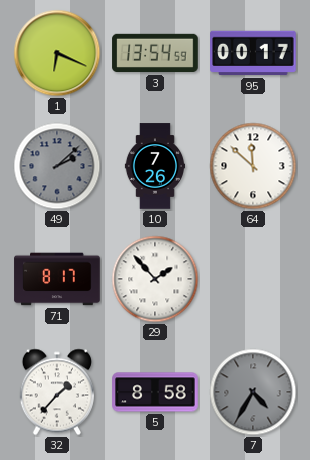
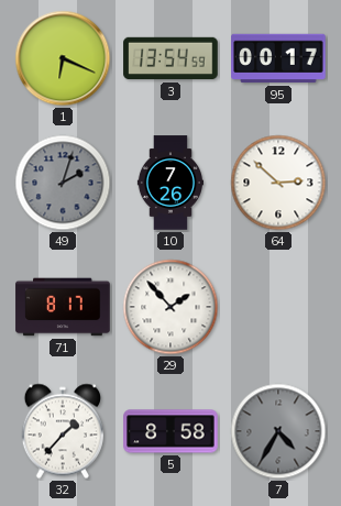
49: 2:08 -> 2:03 (63, 183)
64: 11:52 -> 2:52 (278, 183)
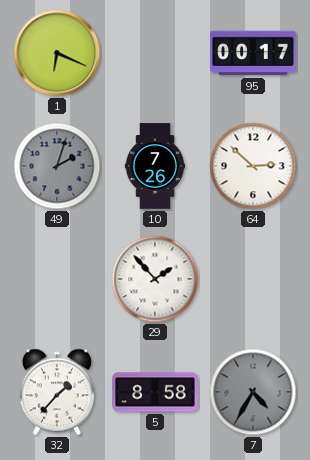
3: 13:54 -> none (170, 58)
71: 8:17 -> none (63, 307)
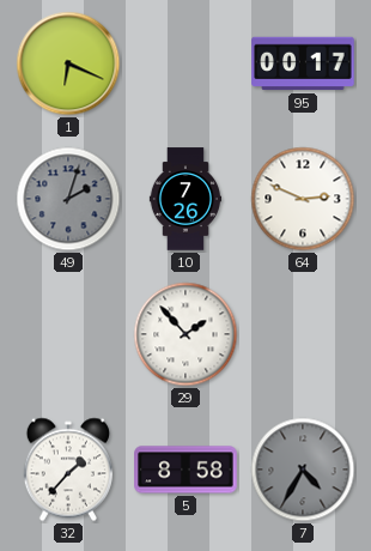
64: 2:52 -> 2:49 (303, 199)
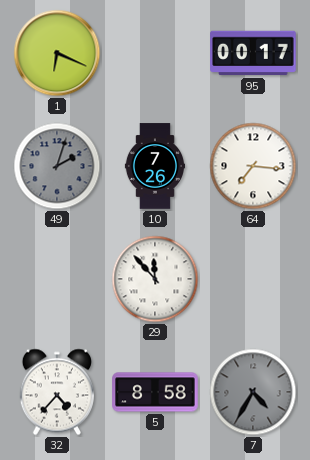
64: 2:49 -> 7:16 (253, 166)
29: 1:53 -> 11:53 (155, 279)
32: 1:37 -> 4:37 (57, 392)
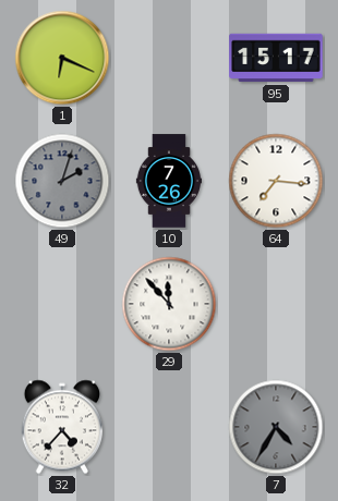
95: 00:17 -> 15:17 (276, 58)
5: 8:58 -> none (155, 392)
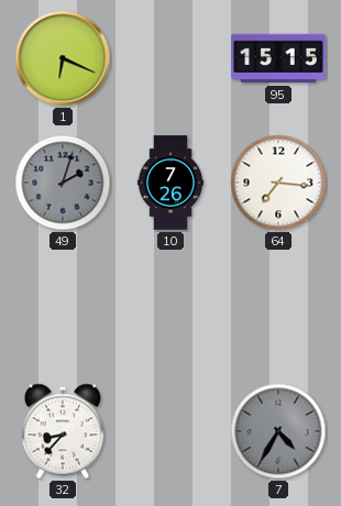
95: 15:17 -> 15:15 (278, 58)
29: 11:53 -> none (169, 304)
32: 4:37 -> 8:37 (63, 431)
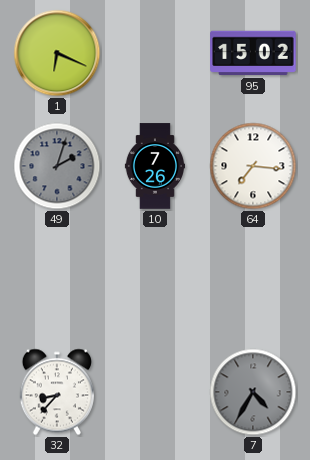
95: 15:15 -> 15:02 (253, 53)
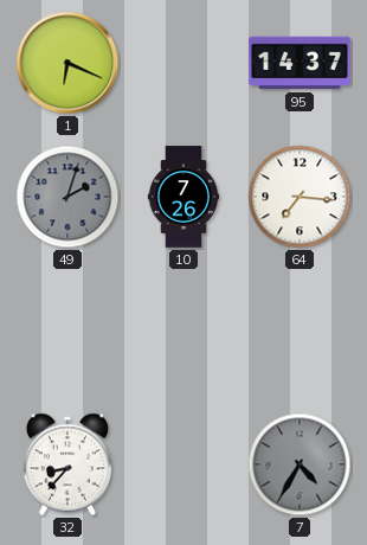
95: 15:02 -> 14:37 (300, 63)
